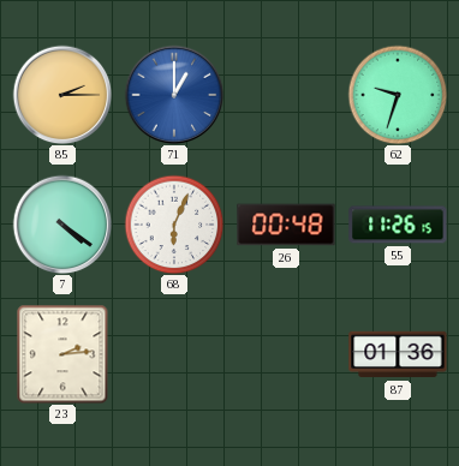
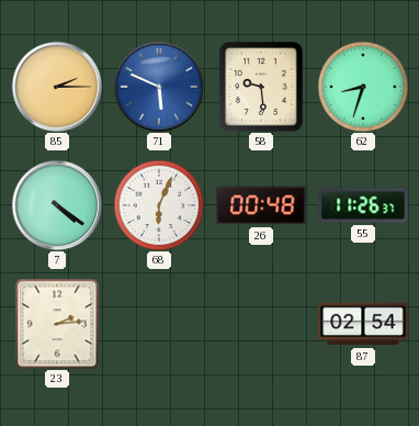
71: 1:00 -> 5:49 (159, 87)
58: none -> 9:29 (262, 88)
62: 9:33 -> 8:33 (363, 87)
55: 11:26:15 -> 11:26:37 (363, 205)
87: 01:36 -> 02:54 (363, 324)
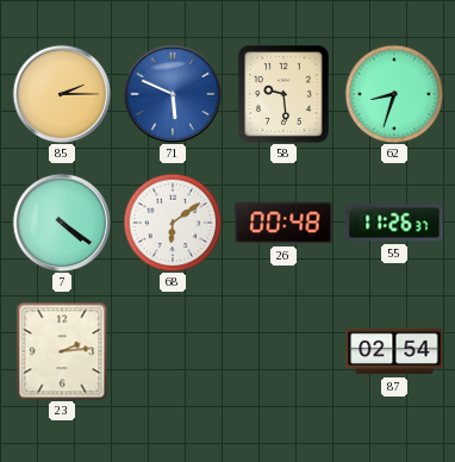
68: 6:04 -> 6:09 (173, 223)
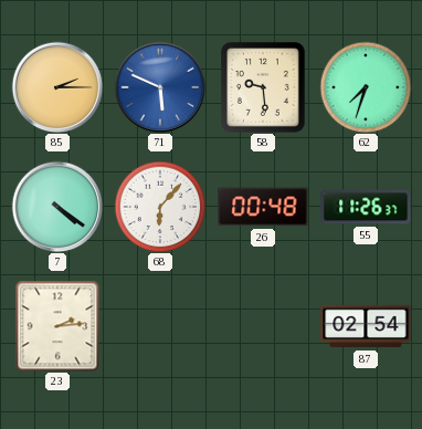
62: 8:33 -> 7:33 (366, 87)
68: 6:09 -> 6:07 (160, 207)
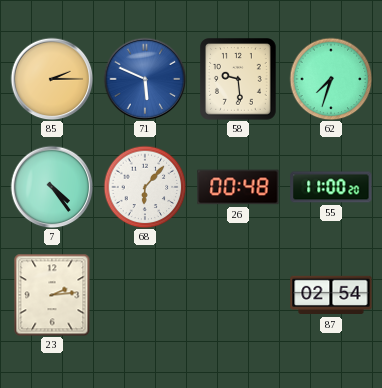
7: 4:21 -> 4:24 (52, 187)
55: 11:26 -> 11:00 (331, 187)
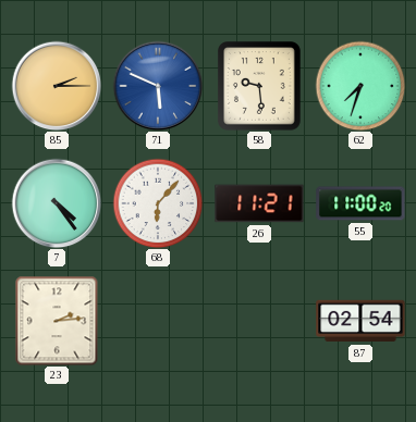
26: 00:48 -> 11:21 (259, 203)
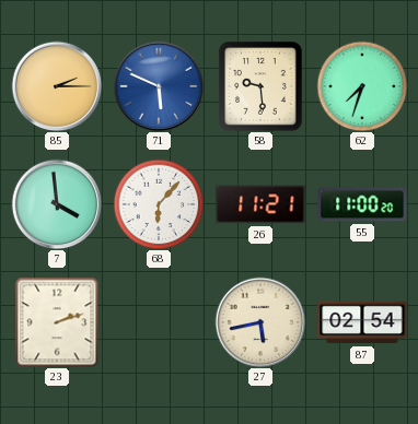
7: 4:24 -> 3:59 (57, 204)
23: 2:14 -> 2:12 (57, 322)
27: none -> 5:43 (260, 322)
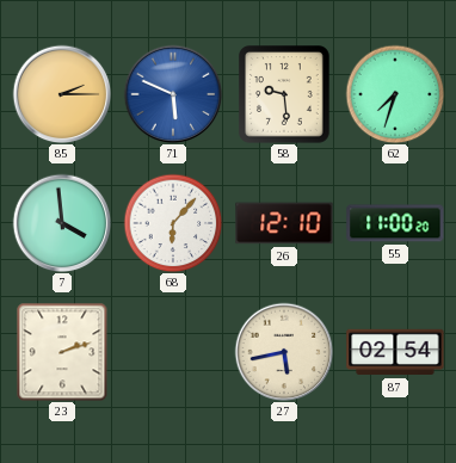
26: 11:21 -> 12:10 (284, 223)
